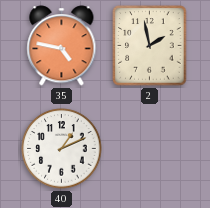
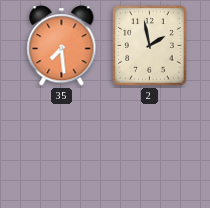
35: 4:47 -> 7:29 (62, 46)
40: 1:11 -> none (62, 149)
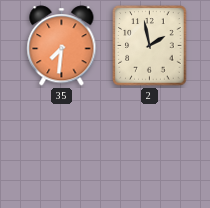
35: 7:29 -> 7:31 (62, 46)
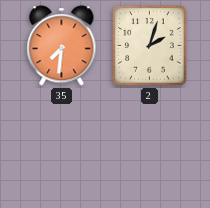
2: 1:58 -> 2:03 (150, 46)
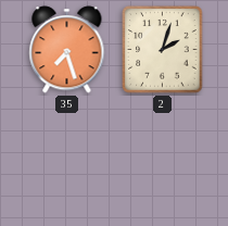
35: 7:31 -> 7:27 (67, 50)
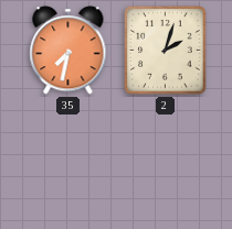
35: 7:27 -> 7:32 (68, 51)
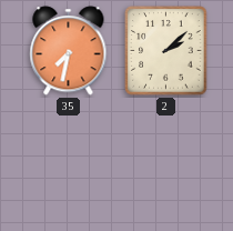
2: 2:03 -> 2:08 (166, 51)
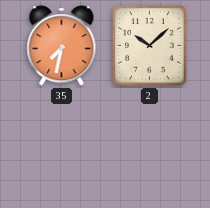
2: 2:08 -> 10:08 (150, 46)
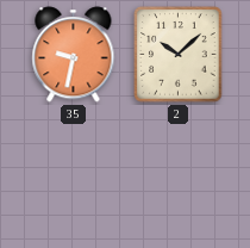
35: 7:32 -> 9:32 (74, 55)
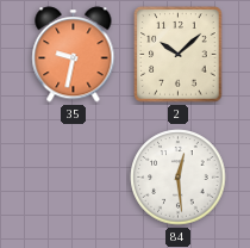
84: none -> 12:29 (179, 178)
